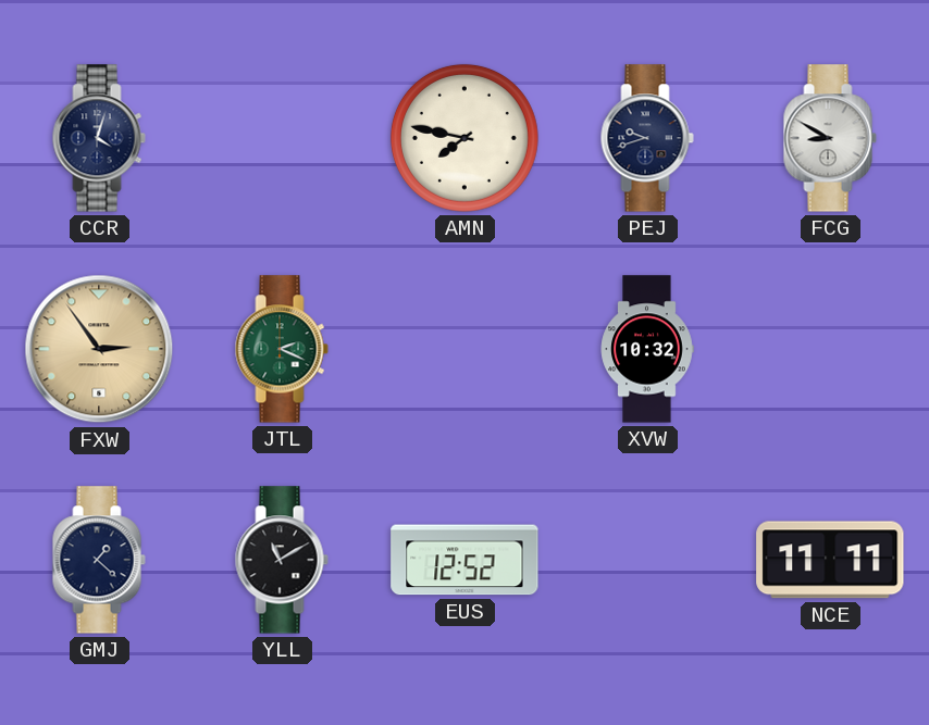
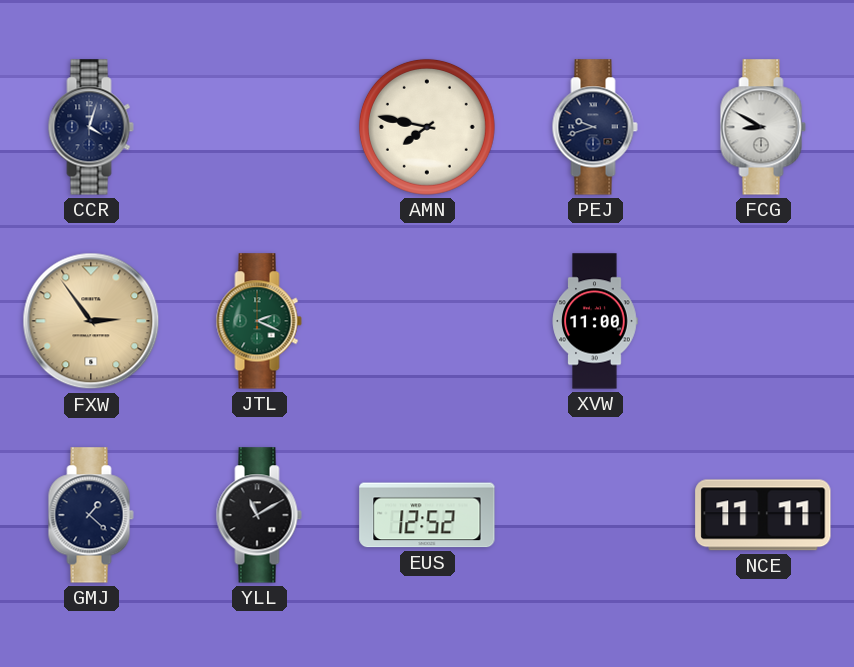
XVW: 10:32 -> 11:00 (595, 321)
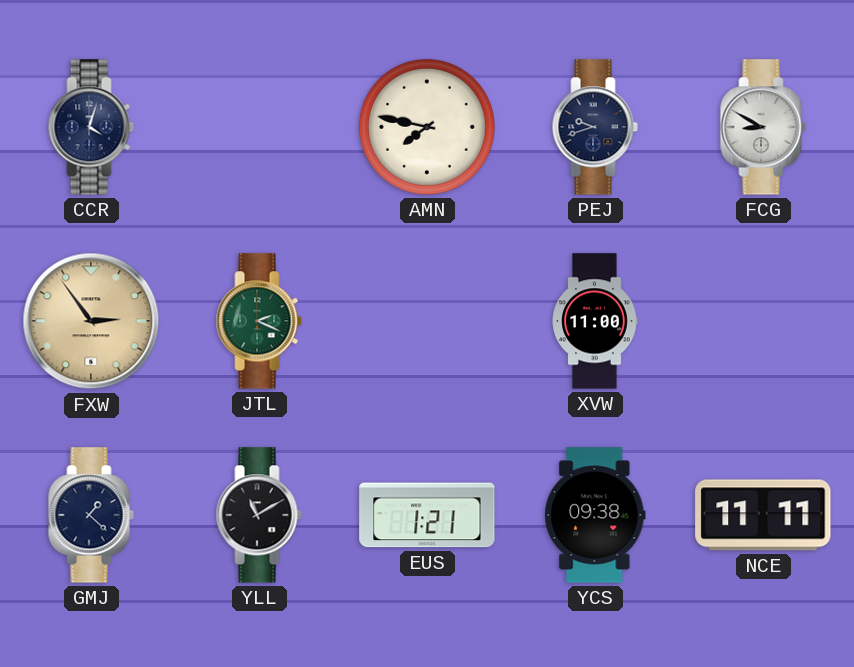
EUS: 12:52 -> 1:21 (427, 515)
YCS: none -> 09:38 (595, 515)
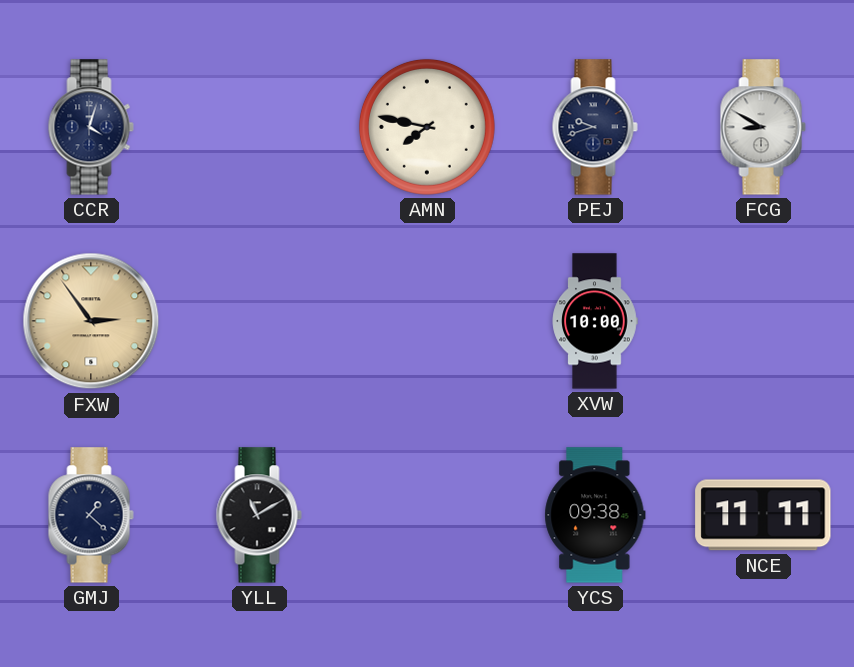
JTL: 2:19 -> none (259, 321)
XVW: 11:00 -> 10:00 (595, 321)
EUS: 1:21 -> none (427, 515)
